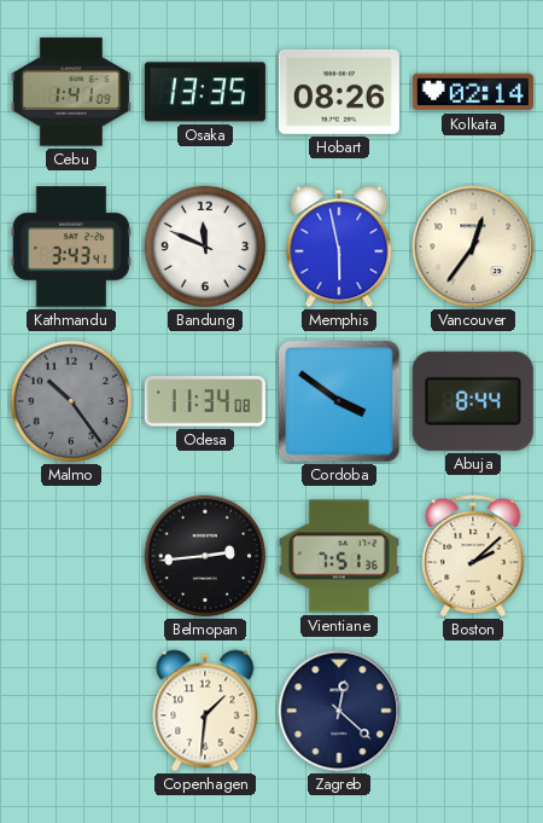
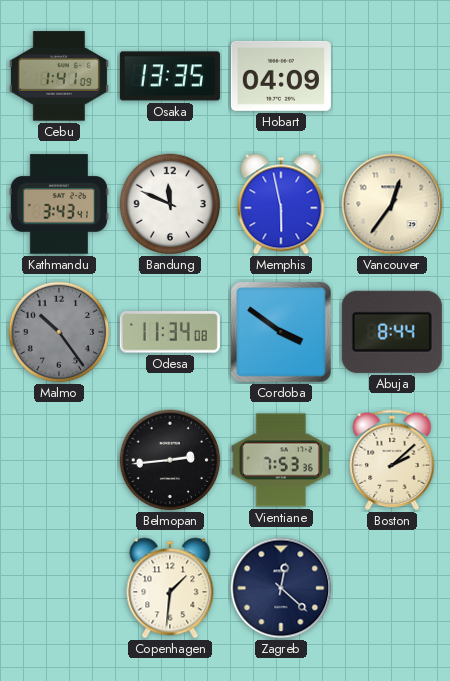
Hobart: 08:26 -> 04:09 (281, 76)
Kolkata: 02:14 -> none (473, 92)
Vientiane: 7:51 -> 7:53 (281, 460)
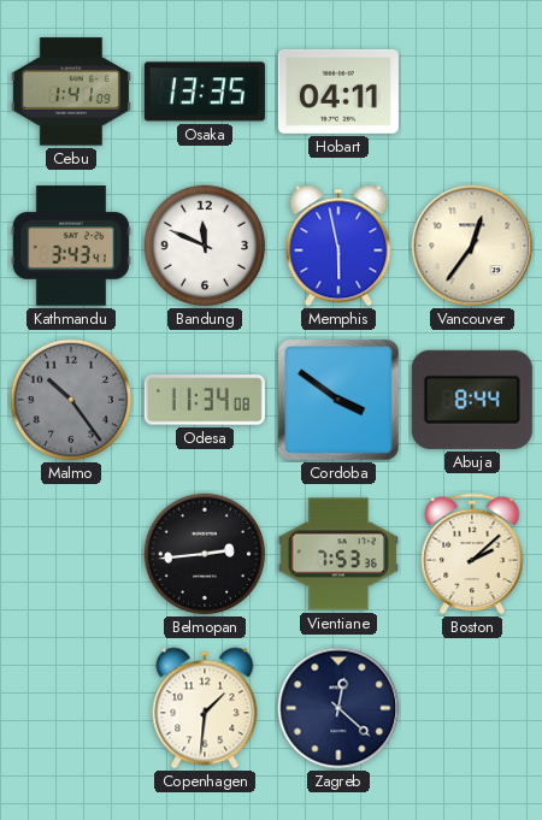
Hobart: 04:09 -> 04:11 (338, 92)
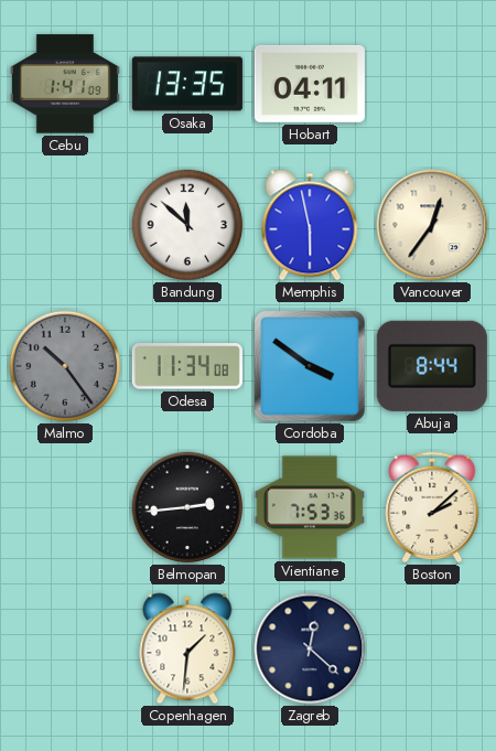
Kathmandu: 3:43 -> none (71, 246)
Bandung: 11:49 -> 11:52 (187, 225)
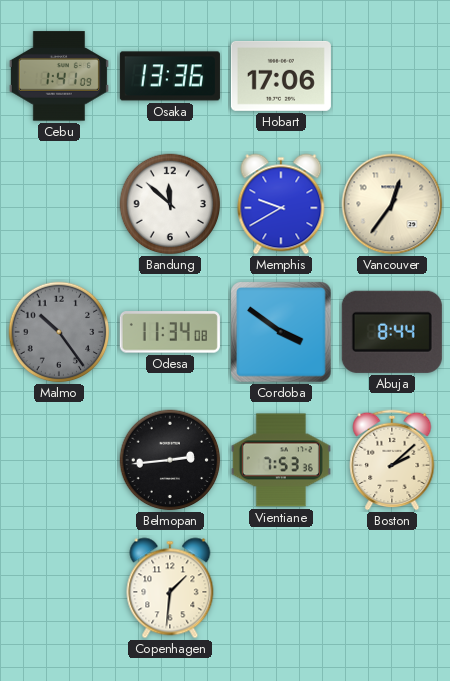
Osaka: 13:35 -> 13:36 (170, 76)
Hobart: 04:11 -> 17:06 (281, 76)
Memphis: 5:58 -> 9:40 (281, 204)
Zagreb: 12:22 -> none (310, 648)
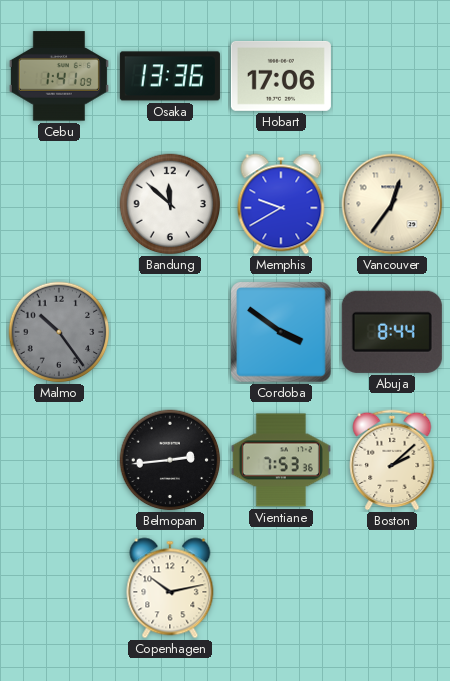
Odesa: 11:34 -> none (170, 332)
Copenhagen: 1:31 -> 10:13 (170, 588)
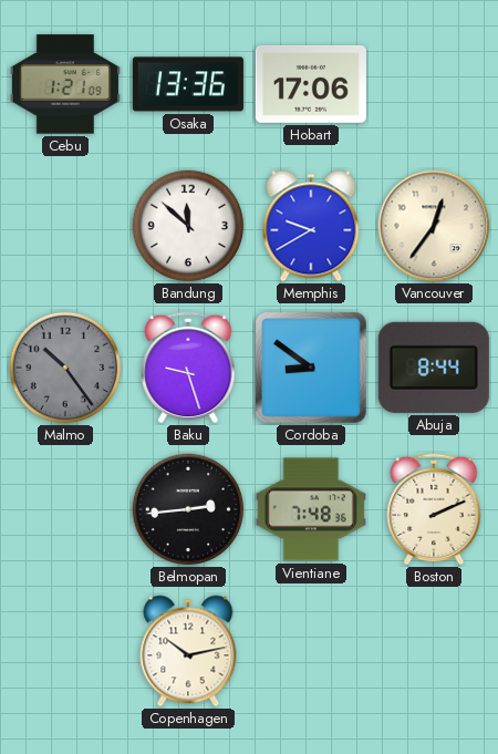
Cebu: 1:41 -> 1:21 (65, 84)
Baku: none -> 9:27 (188, 368)
Cordoba: 3:51 -> 8:51 (311, 368)
Vientiane: 7:53 -> 7:48 (311, 509)
Boston: 2:08 -> 2:11 (434, 509)
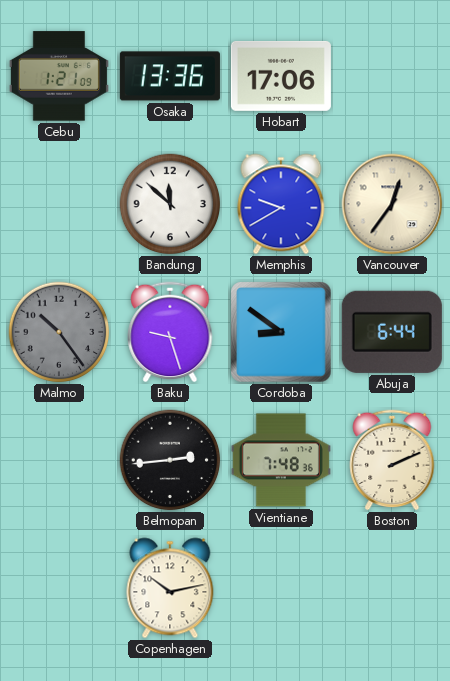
Abuja: 8:44 -> 6:44 (392, 332)
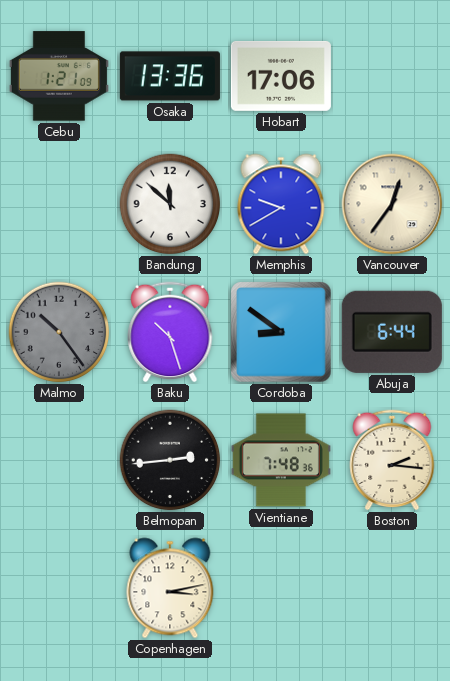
Baku: 9:27 -> 10:27 (170, 332)
Boston: 2:11 -> 2:16 (392, 460)
Copenhagen: 10:13 -> 3:13 (170, 588)
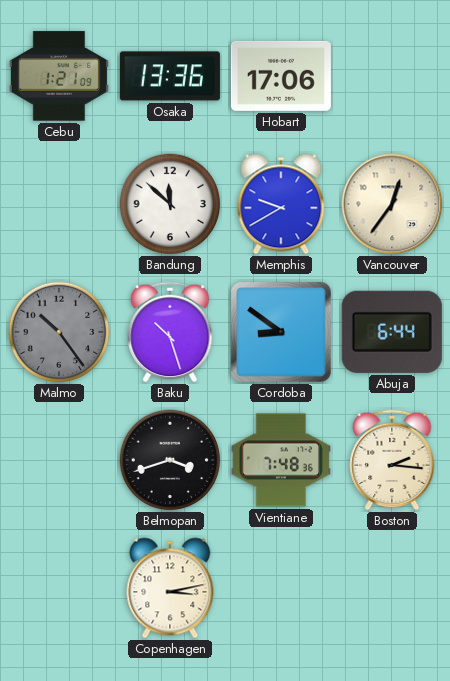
Belmopan: 2:44 -> 3:42 (170, 460)
